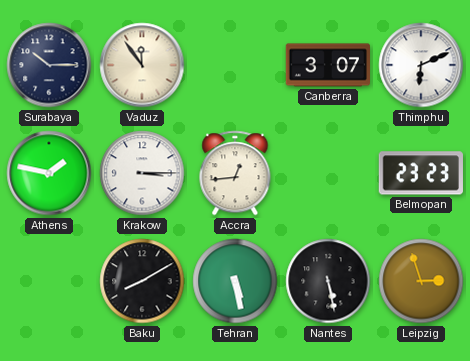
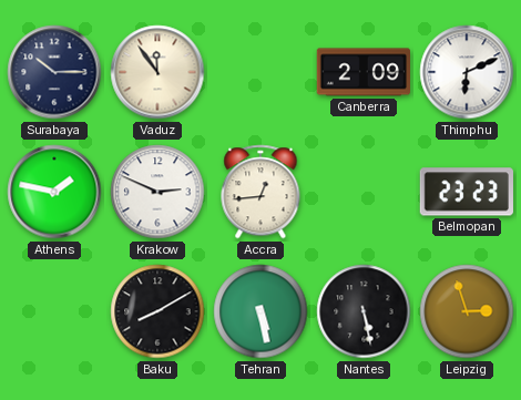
Canberra: 3:07 -> 2:09 (362, 72)
Krakow: 3:15 -> 2:49 (157, 192)
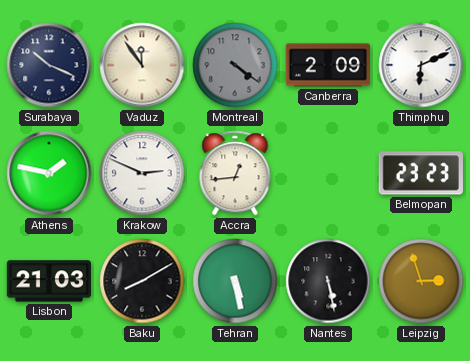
Surabaya: 10:15 -> 10:19 (49, 65)
Montreal: none -> 4:21 (235, 65)
Lisbon: none -> 21:03 (48, 281)
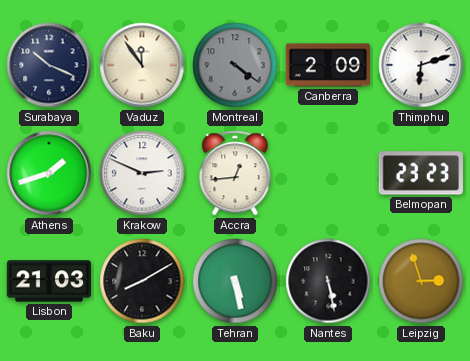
Thimphu: 6:11 -> 6:12 (421, 65)
Athens: 1:47 -> 1:42 (49, 173)
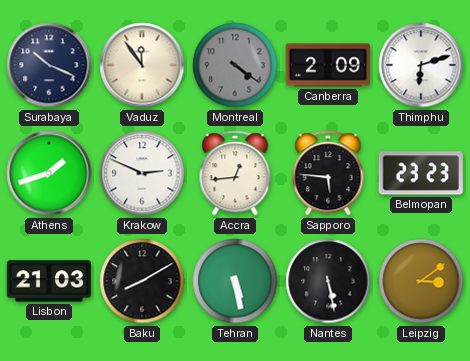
Sapporo: none -> 5:46 (328, 173)
Leipzig: 2:57 -> 3:09 (421, 281)
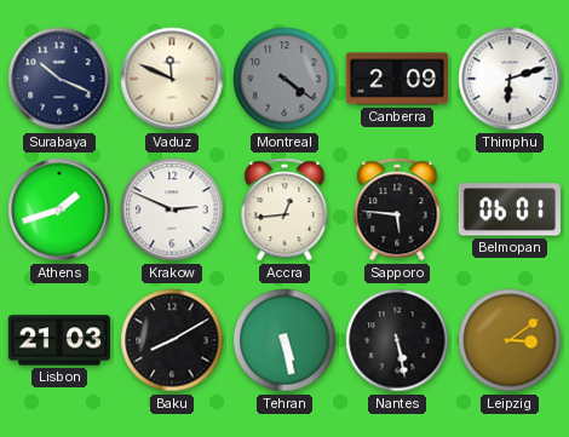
Vaduz: 11:54 -> 11:49 (172, 79)
Belmopan: 23:23 -> 06:01 (510, 209)
